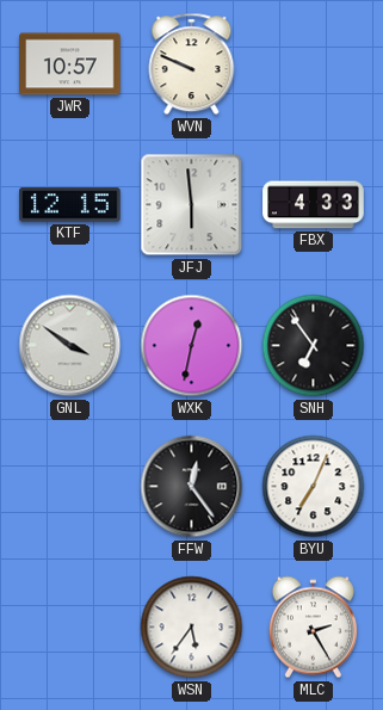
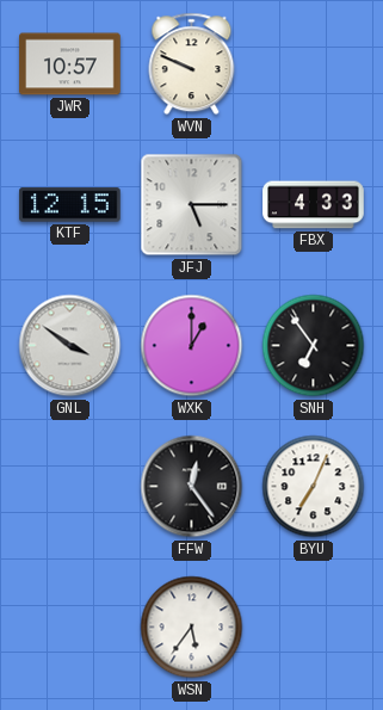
JFJ: 5:59 -> 5:15 (192, 205)
WXK: 12:32 -> 1:00 (192, 346)
MLC: 2:25 -> none (313, 628)
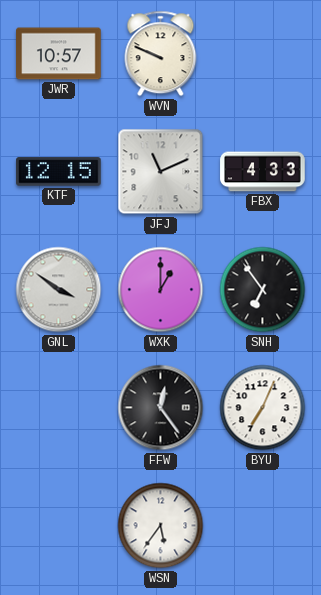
JFJ: 5:15 -> 11:11 (161, 172)
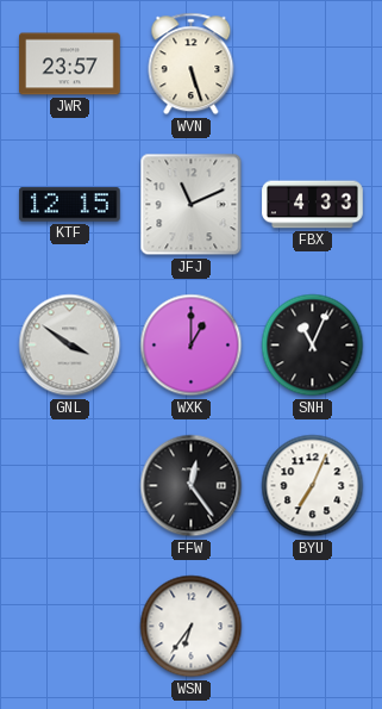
JWR: 10:57 -> 23:57 (70, 64)
WVN: 9:49 -> 5:27 (192, 64)
SNH: 6:54 -> 11:04 (313, 346)
WSN: 5:36 -> 6:36 (192, 627)
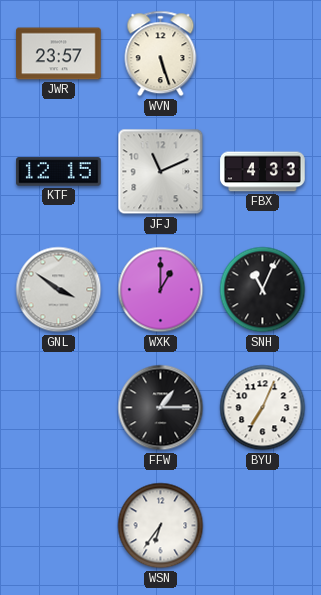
FFW: 12:24 -> 1:15 (161, 408)
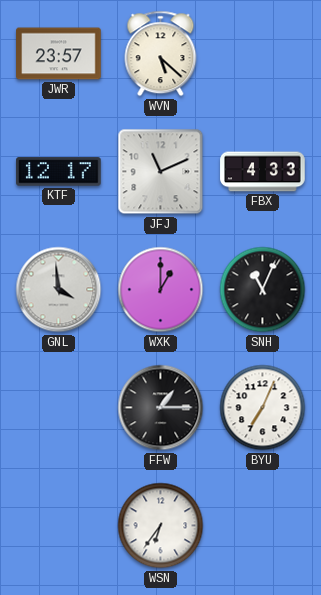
WVN: 5:27 -> 5:22 (161, 54)
KTF: 12:15 -> 12:17 (59, 172)
GNL: 3:51 -> 3:59 (59, 290)
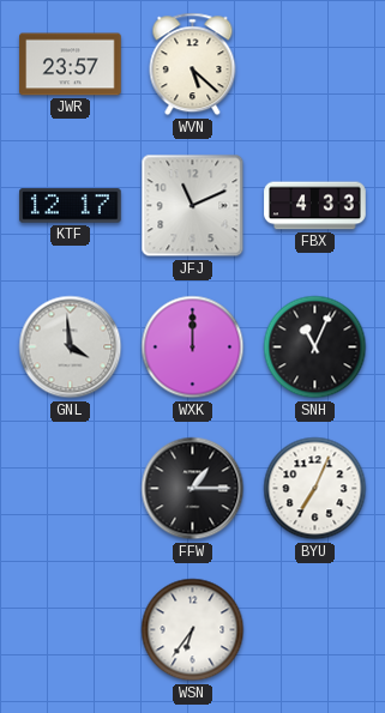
WXK: 1:00 -> 12:00 (193, 348)
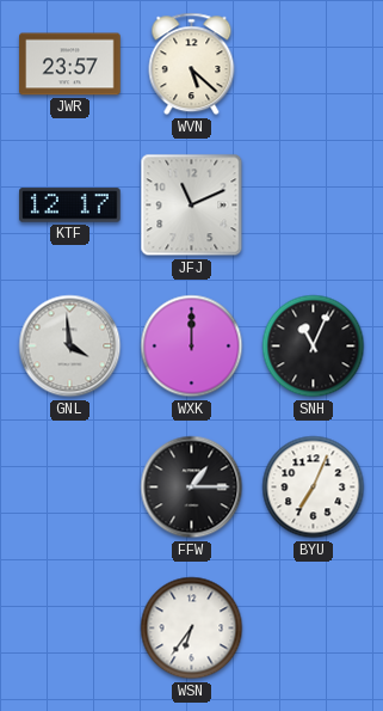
FBX: 4:33 -> none (315, 206)
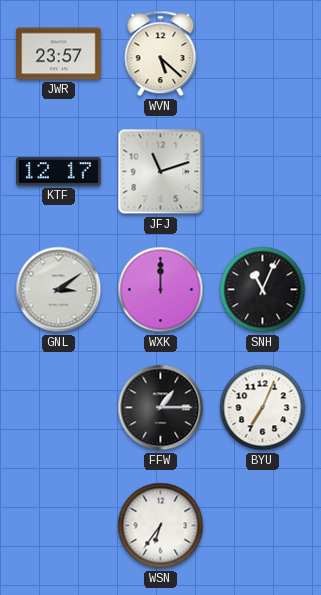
JFJ: 11:11 -> 11:12 (161, 172)
GNL: 3:59 -> 3:09 (59, 290)
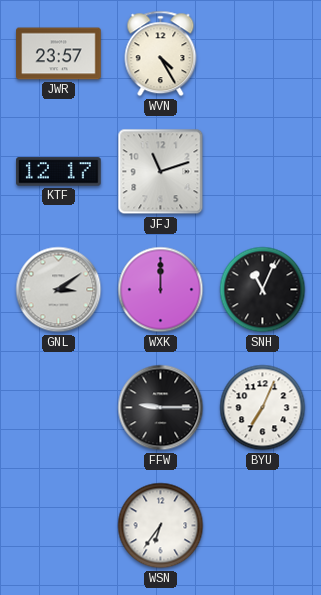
WVN: 5:22 -> 4:25 (161, 54)
FFW: 1:15 -> 9:15 (161, 408)
